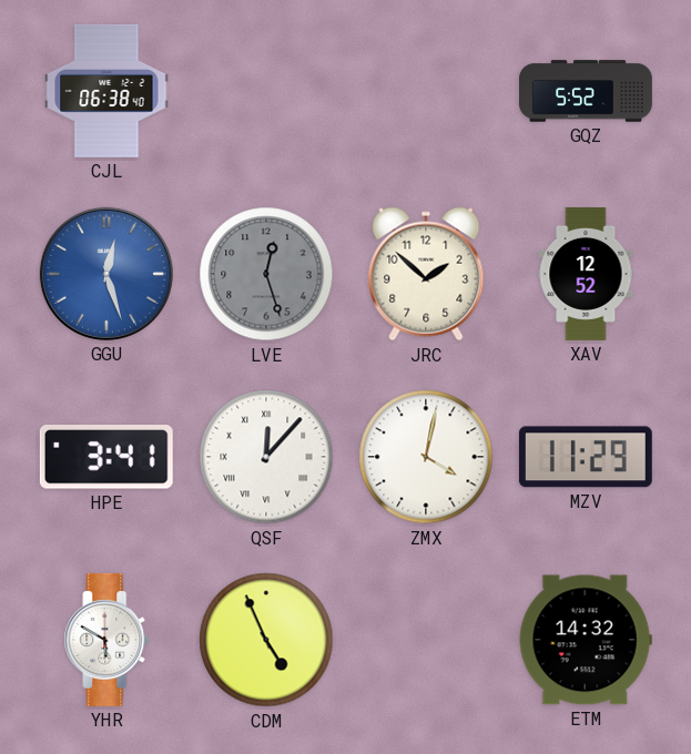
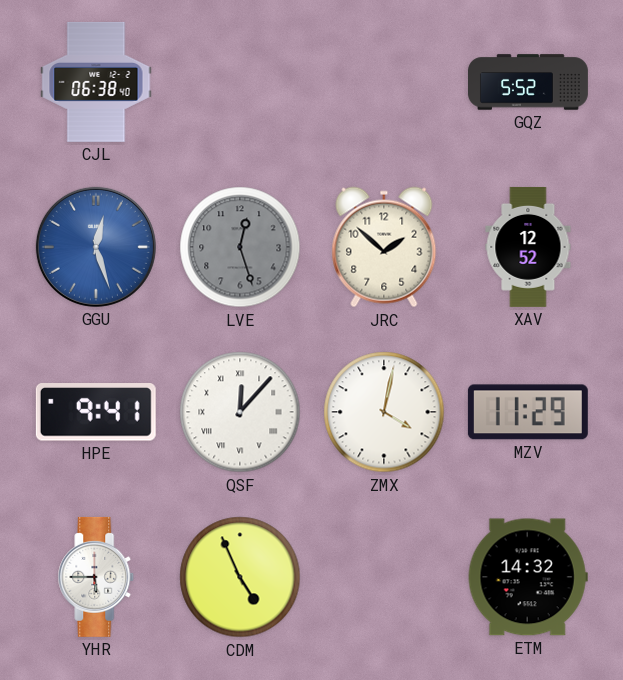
HPE: 3:41 -> 9:41 (96, 413)
YHR: 5:50 -> 5:45 (96, 577)
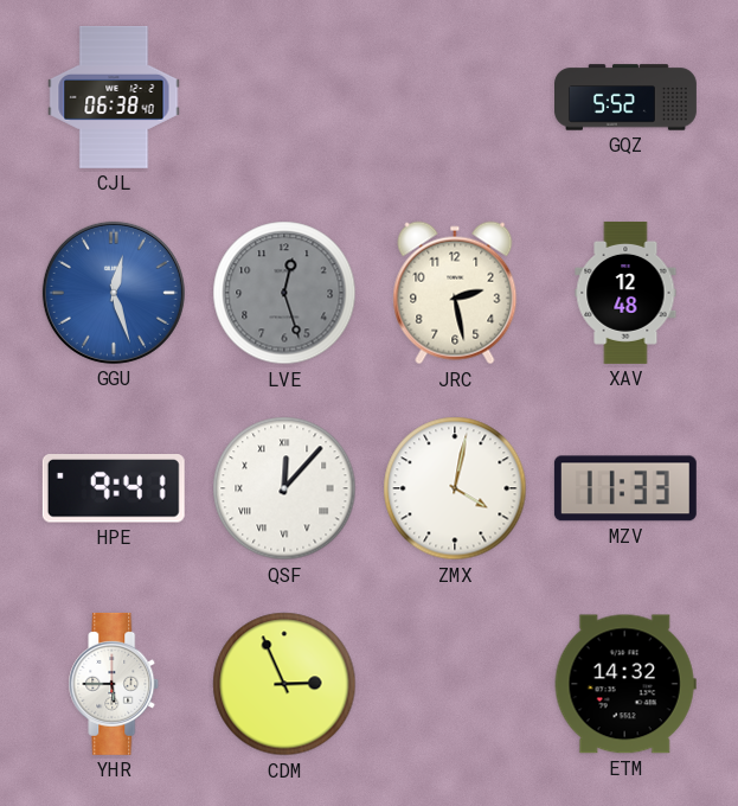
JRC: 1:52 -> 2:28 (455, 293)
XAV: 12:52 -> 12:48 (625, 293)
MZV: 11:29 -> 11:33 (625, 488)
CDM: 4:56 -> 2:56 (284, 684)
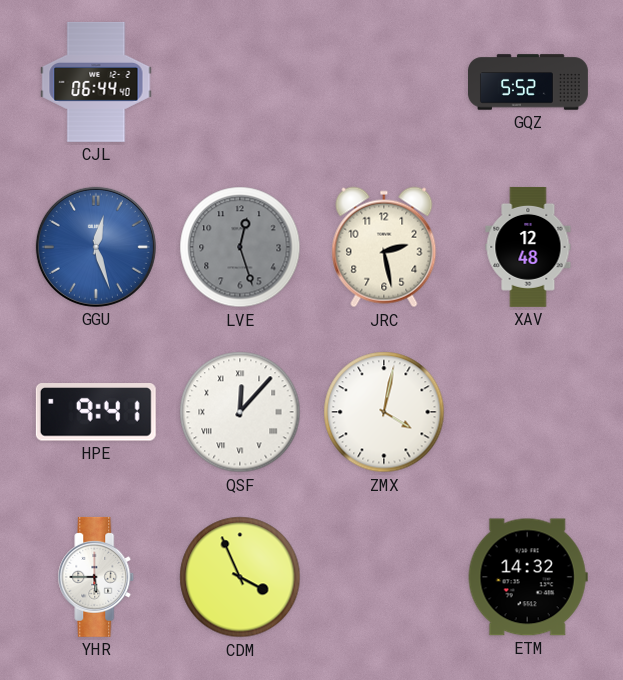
CJL: 06:38 -> 06:44 (96, 82)
MZV: 11:33 -> none (625, 488)
CDM: 2:56 -> 3:56 (240, 577)
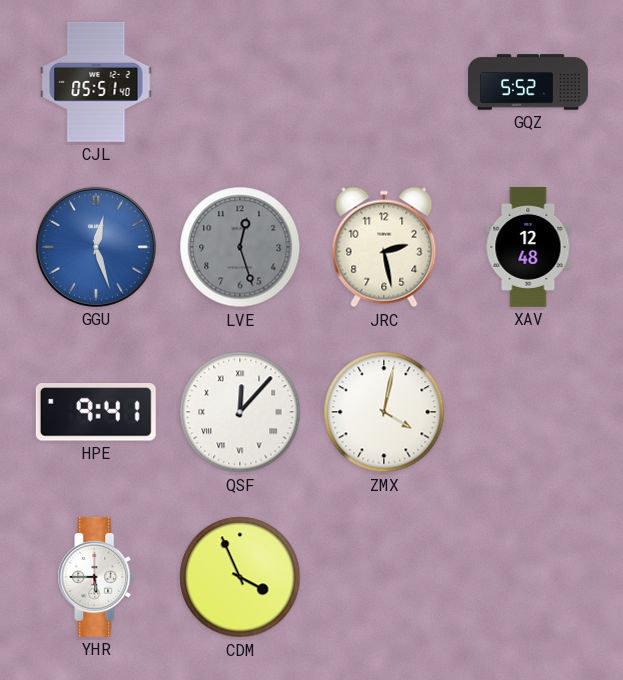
CJL: 06:44 -> 05:51 (96, 82)
ETM: 14:32 -> none (528, 577)
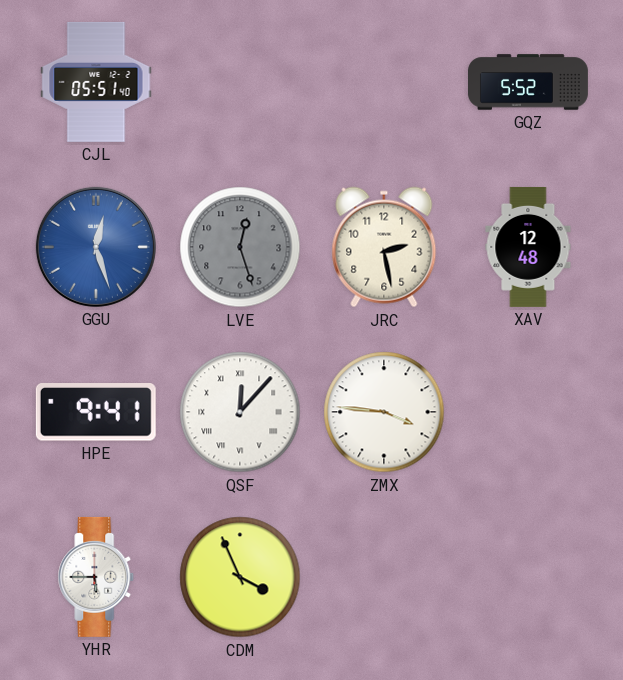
ZMX: 4:02 -> 3:46 (384, 412)
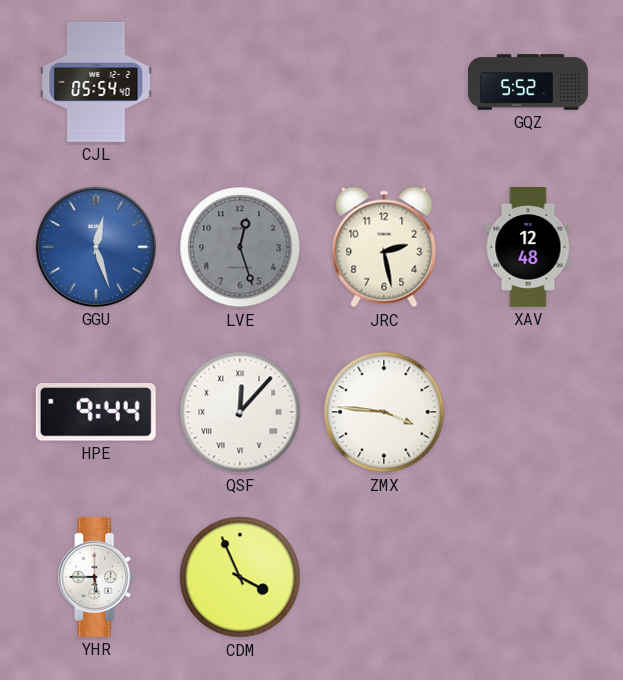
CJL: 05:51 -> 05:54 (96, 82)
HPE: 9:41 -> 9:44 (96, 413)
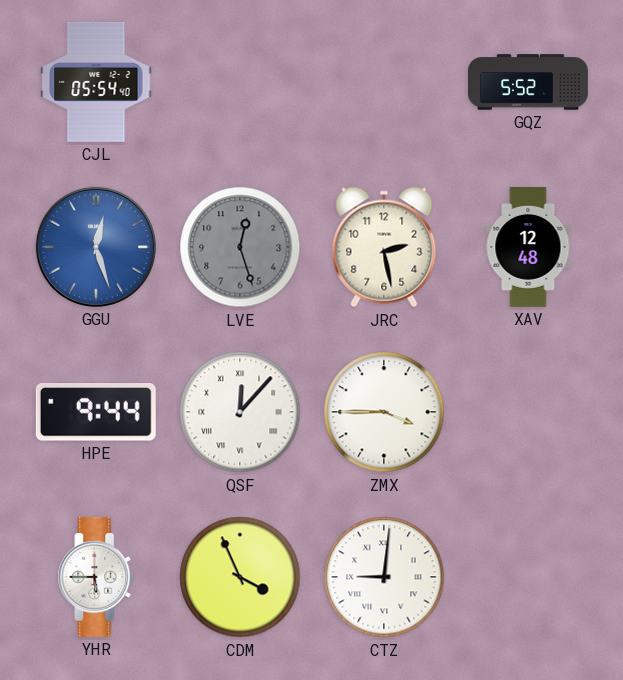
ZMX: 3:46 -> 3:45 (384, 412)
CTZ: none -> 9:01 (384, 577)
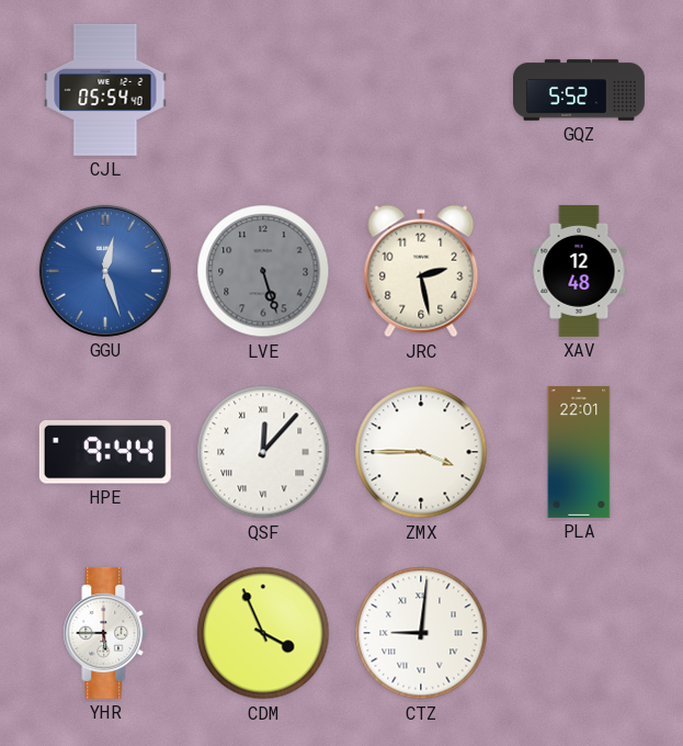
LVE: 12:27 -> 5:27 (263, 271)
PLA: none -> 22:01 (579, 452)
